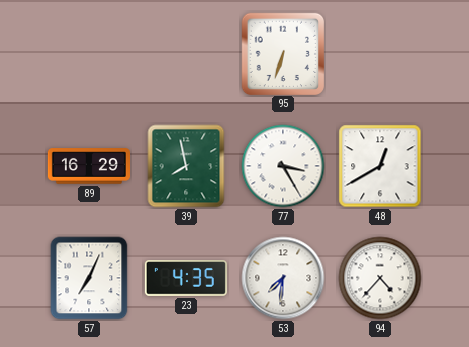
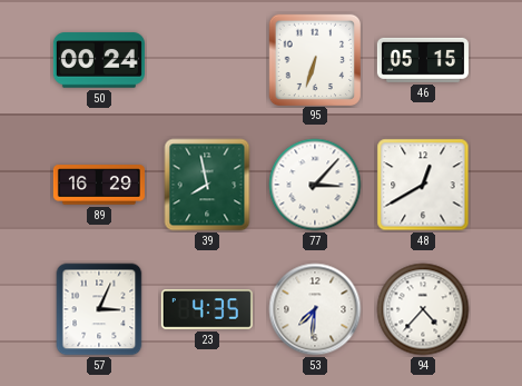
50: none -> 00:24 (99, 60)
46: none -> 05:15 (423, 60)
77: 3:25 -> 3:07 (315, 185)
57: 7:04 -> 3:04 (99, 309)
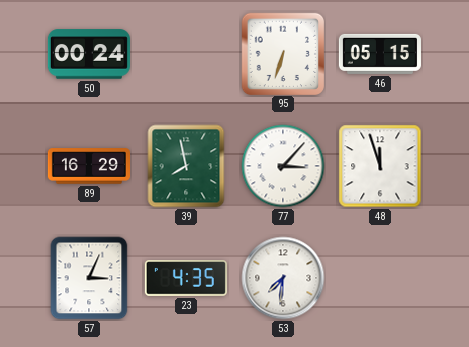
48: 12:40 -> 11:57 (380, 166)
94: 4:37 -> none (423, 309)
